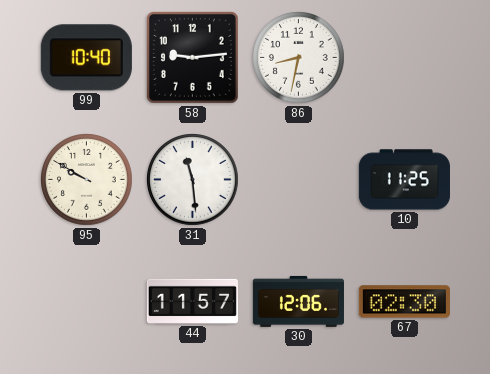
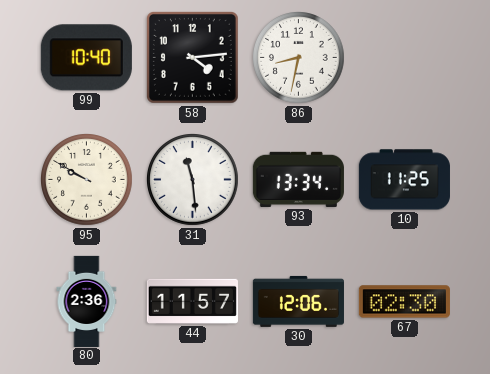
58: 9:14 -> 4:14 (192, 57)
93: none -> 13:34 (298, 179)
80: none -> 2:36 (87, 301)
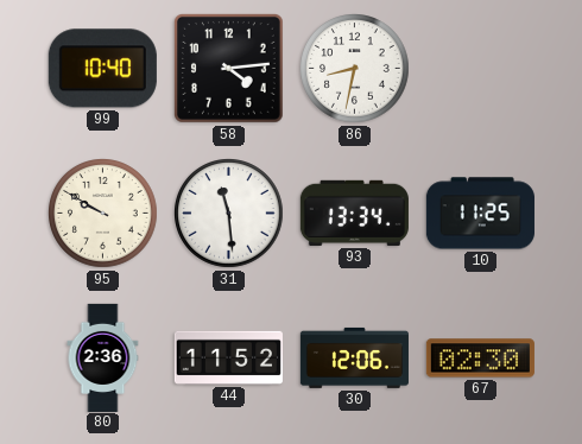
44: 11:57 -> 11:52 (228, 357)
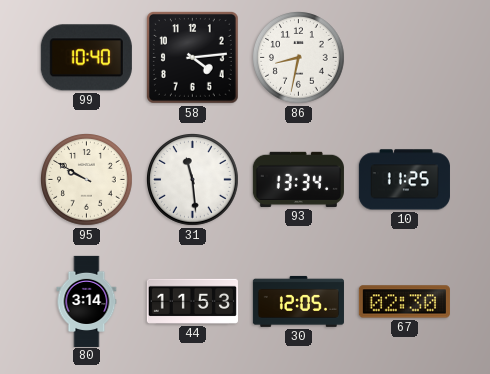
80: 2:36 -> 3:14 (87, 301)
44: 11:52 -> 11:53 (192, 301)
30: 12:06 -> 12:05 (298, 301)
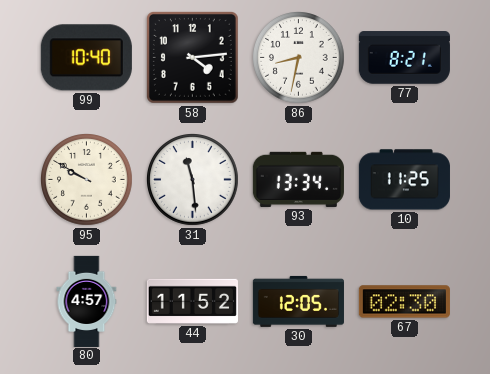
77: none -> 8:21 (404, 58)
80: 3:14 -> 4:57 (87, 301)
44: 11:53 -> 11:52 (192, 301)
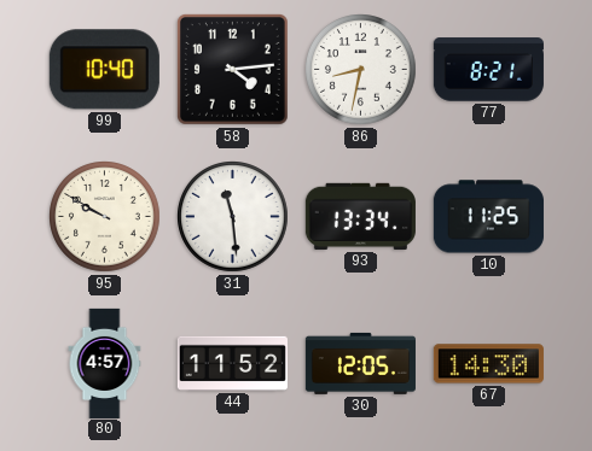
67: 02:30 -> 14:30 (488, 364)
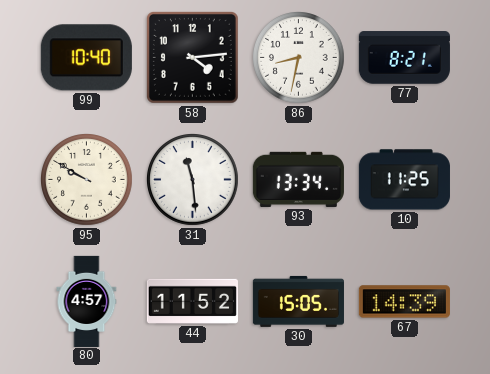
30: 12:05 -> 15:05 (298, 301)
67: 14:30 -> 14:39 (404, 302)
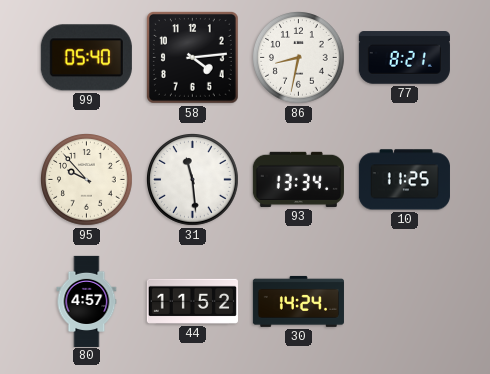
99: 10:40 -> 05:40 (86, 58)
95: 9:50 -> 9:53 (87, 180)
30: 15:05 -> 14:24 (298, 301)
67: 14:39 -> none (404, 302)
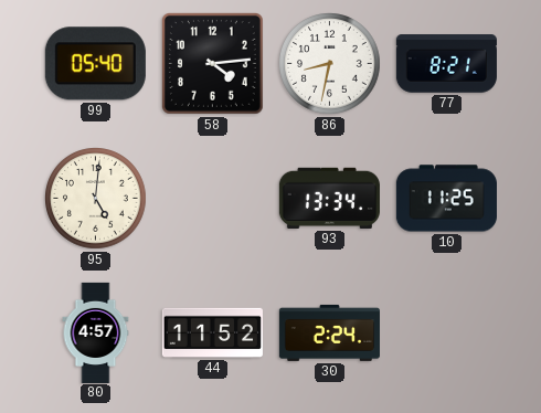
95: 9:53 -> 5:01 (96, 199)
31: 11:29 -> none (193, 180)
30: 14:24 -> 2:24 (329, 332)
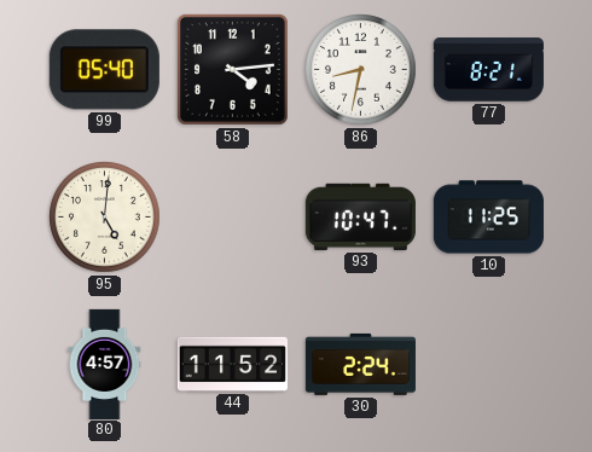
93: 13:34 -> 10:47 (360, 216)
